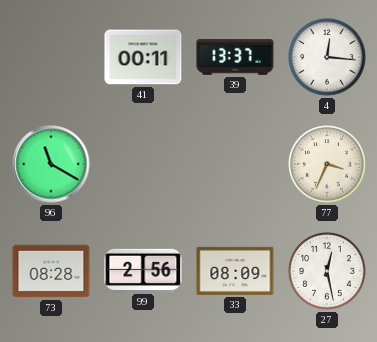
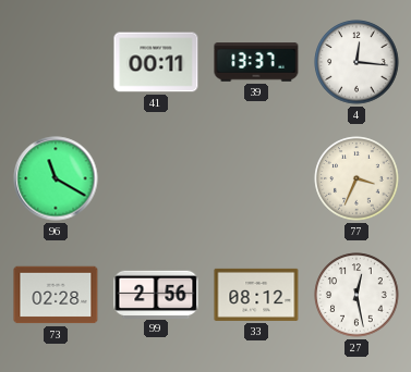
73: 08:28 -> 02:28 (56, 295)
33: 08:09 -> 08:12 (256, 295)
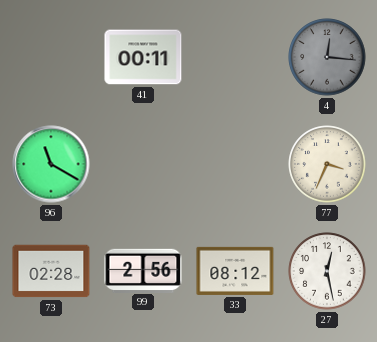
39: 13:37 -> none (256, 62)
4 dial: white -> grey (327, 57)
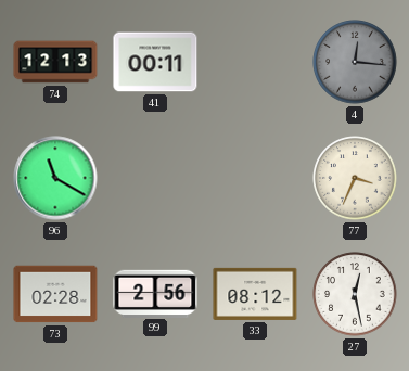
74: none -> 12:13 (55, 62)
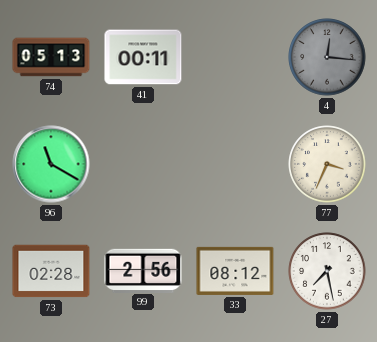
74: 12:13 -> 05:13 (51, 57)
27: 12:28 -> 7:28 (327, 271)
